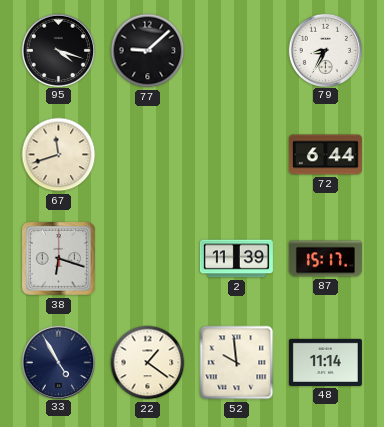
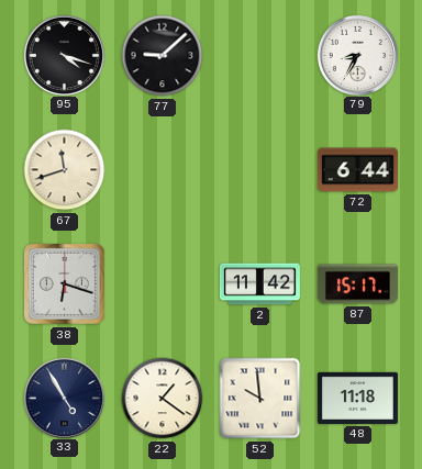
2: 11:39 -> 11:42 (259, 284)
48: 11:14 -> 11:18 (357, 398)
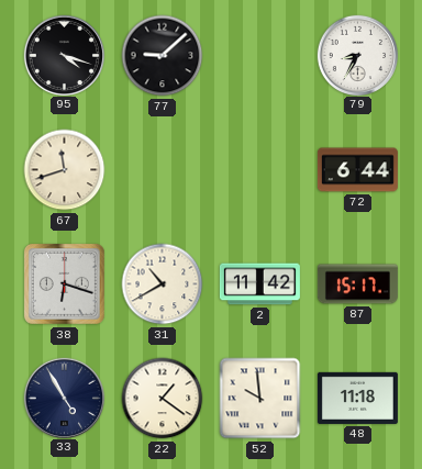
31: none -> 10:40 (163, 284)
